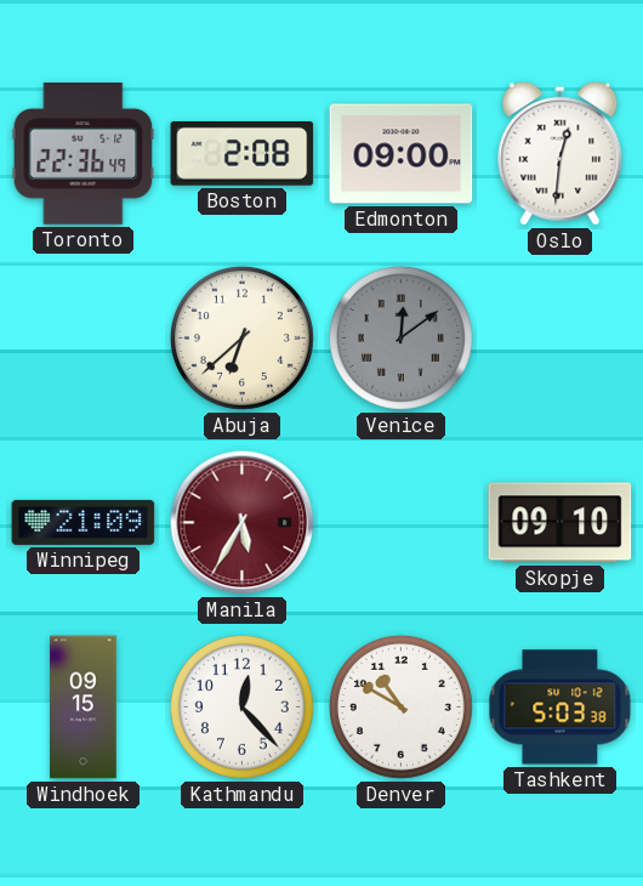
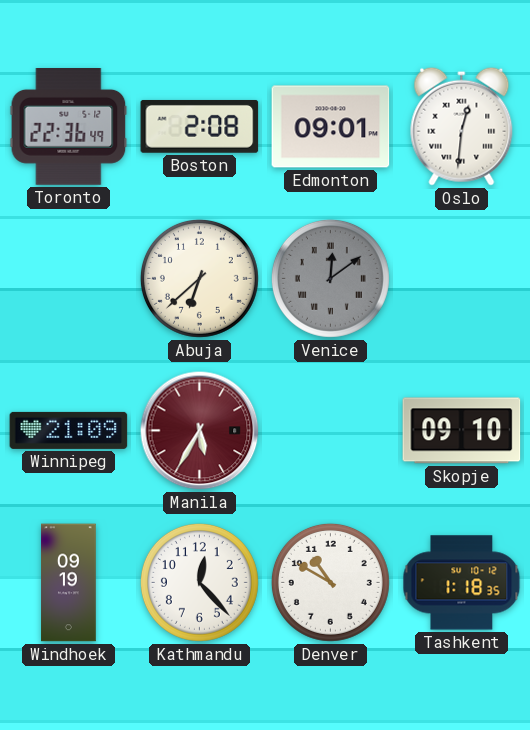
Edmonton: 09:00 -> 09:01 (331, 127)
Windhoek: 09:15 -> 09:19 (69, 583)
Tashkent: 5:03 -> 1:18 (462, 583)
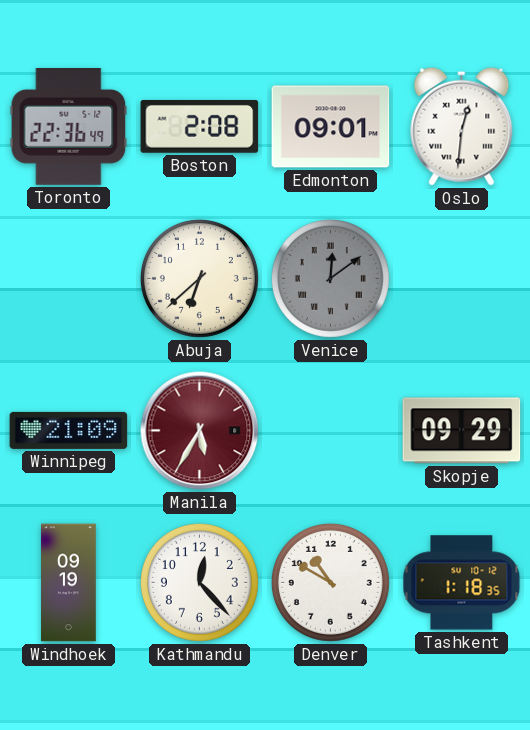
Skopje: 09:10 -> 09:29 (462, 431)
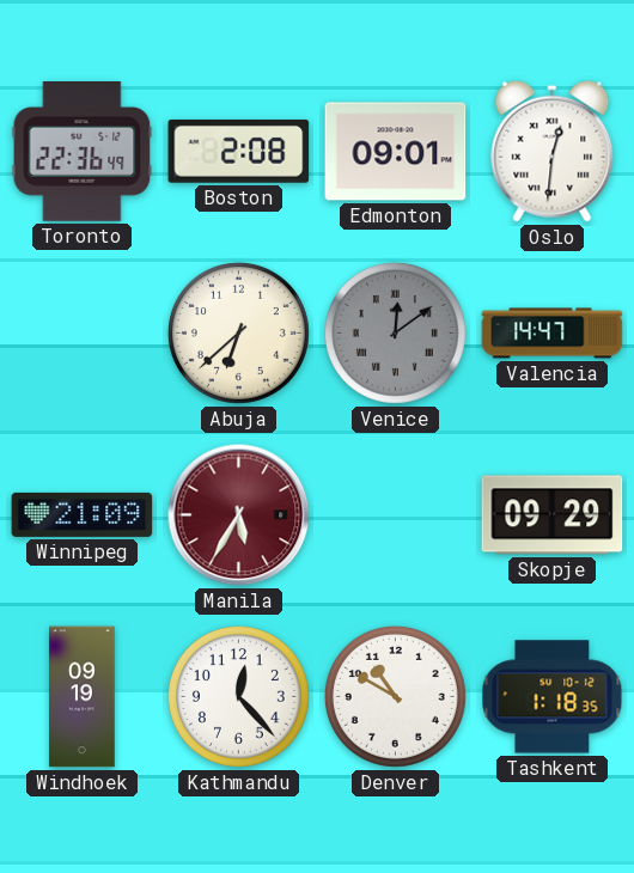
Valencia: none -> 14:47 (553, 334)
